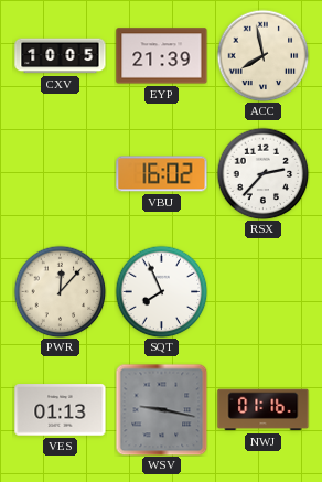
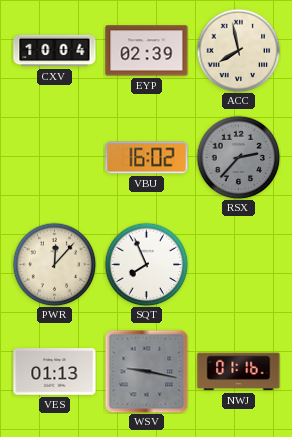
CXV: 10:05 -> 10:04 (55, 51)
EYP: 21:39 -> 02:39 (147, 51)
RSX dial: white -> grey (238, 157)
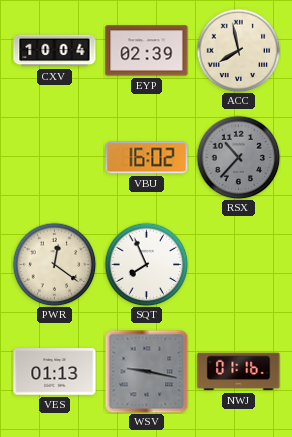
RSX: 2:37 -> 10:37 (238, 157)
PWR: 12:07 -> 12:21 (54, 264)
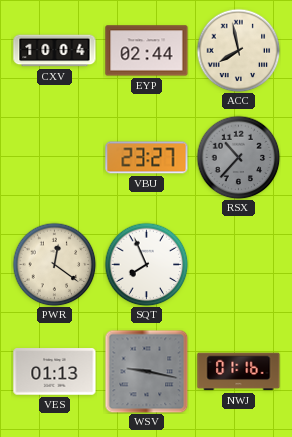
EYP: 02:39 -> 02:44 (147, 51)
VBU: 16:02 -> 23:27 (147, 158)
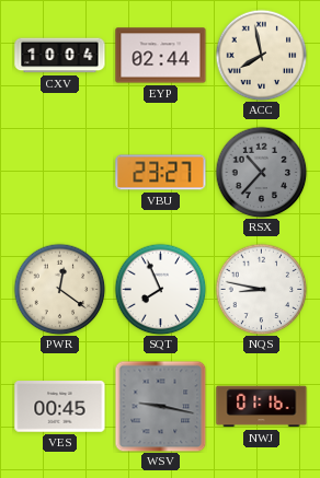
NQS: none -> 8:47 (261, 289)
VES: 01:13 -> 00:45 (60, 407)
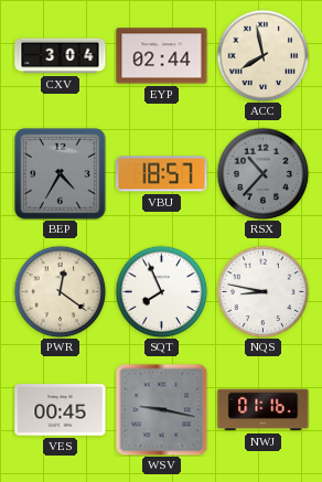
CXV: 10:04 -> 3:04 (61, 56)
BEP: none -> 4:35 (61, 174)
VBU: 23:27 -> 18:57 (162, 174)
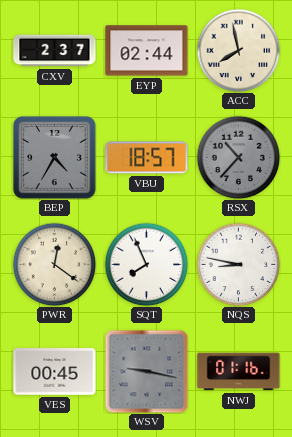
CXV: 3:04 -> 2:37 (55, 51)
